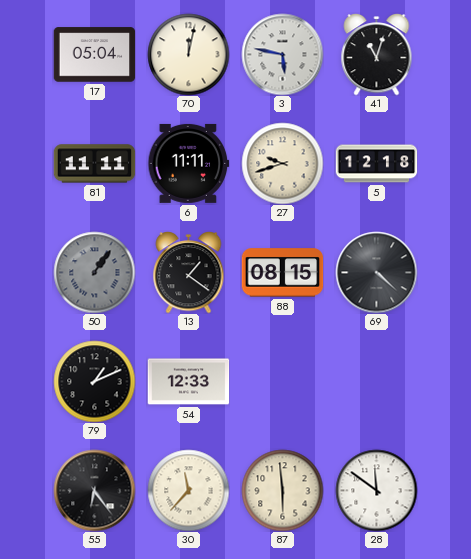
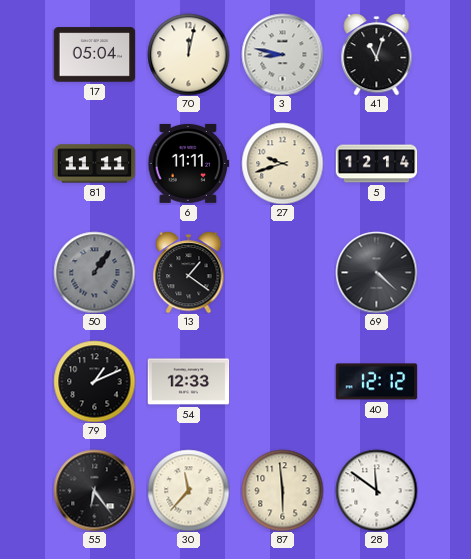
3: 5:47 -> 8:47 (282, 54)
5: 12:18 -> 12:14 (376, 164)
88: 08:15 -> none (282, 273)
40: none -> 12:12 (376, 382)
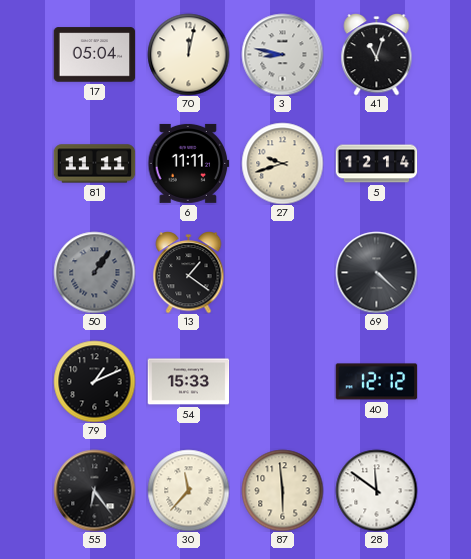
54: 12:33 -> 15:33 (188, 382)
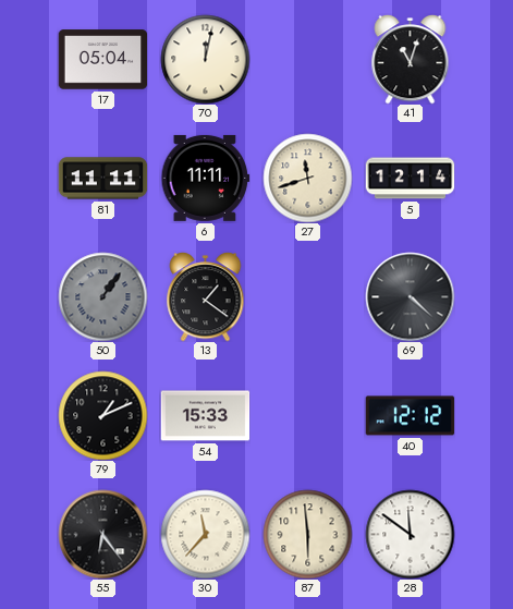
3: 8:47 -> none (282, 54)
27: 9:42 -> 11:42 (307, 178)
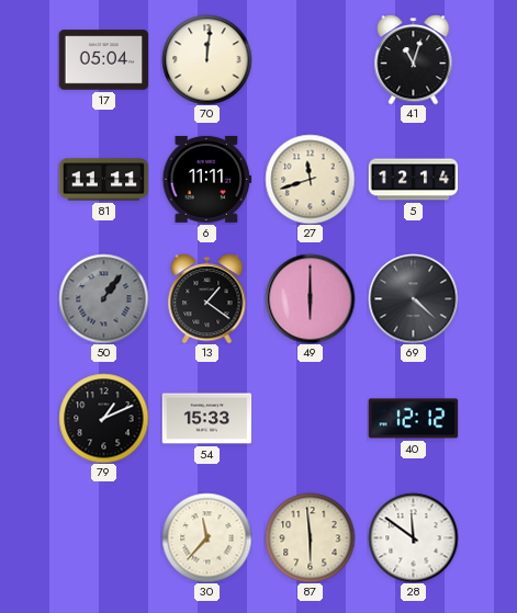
70: 12:02 -> 12:01 (206, 59)
49: none -> 6:00 (310, 298)
55: 6:24 -> none (102, 534)
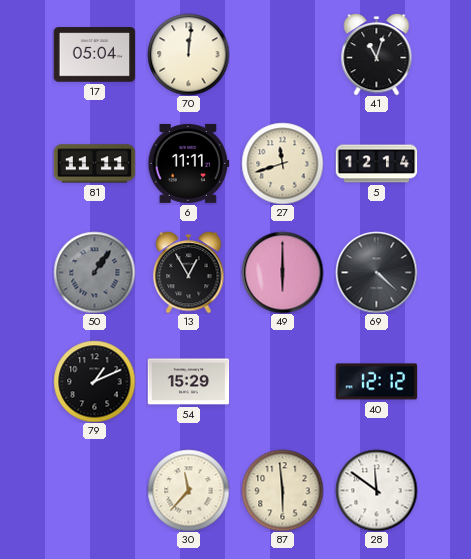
13: 1:21 -> 12:55 (189, 273)
54: 15:33 -> 15:29 (188, 382)
